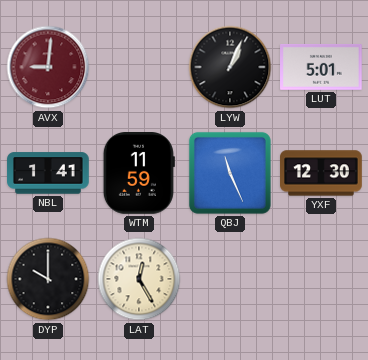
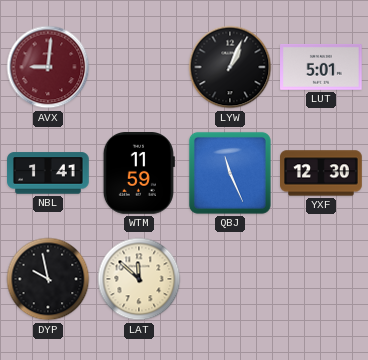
DYP: 10:00 -> 9:58 (48, 279)
LAT: 12:25 -> 11:52 (139, 279)
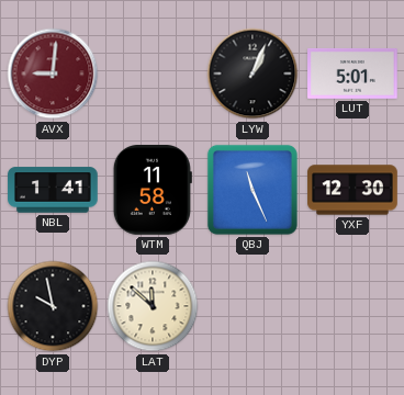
WTM: 11:59 -> 11:58 (153, 191)
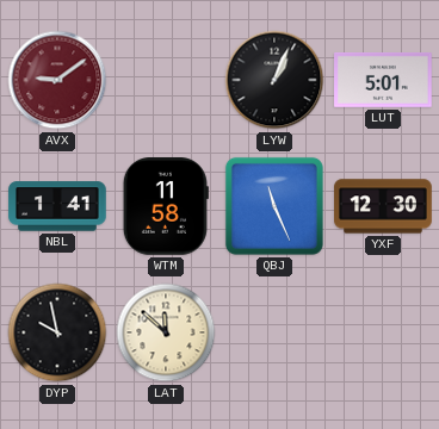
AVX: 9:01 -> 9:09 (57, 80)
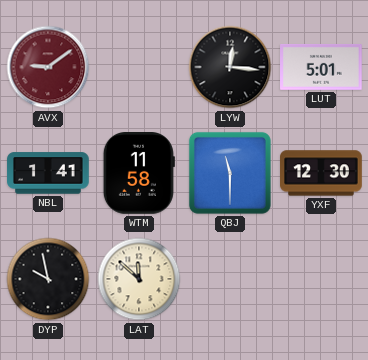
LYW: 1:04 -> 12:16 (230, 67)
QBJ: 11:26 -> 11:30 (230, 173)
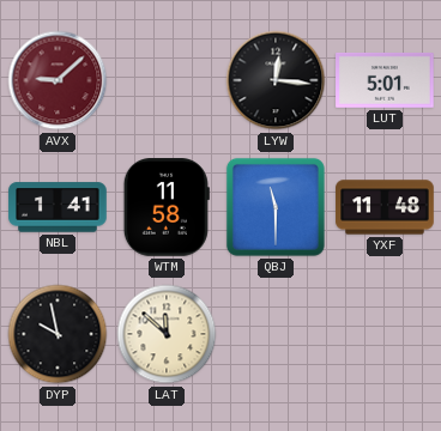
AVX: 9:09 -> 9:08 (58, 80)
YXF: 12:30 -> 11:48 (385, 207)
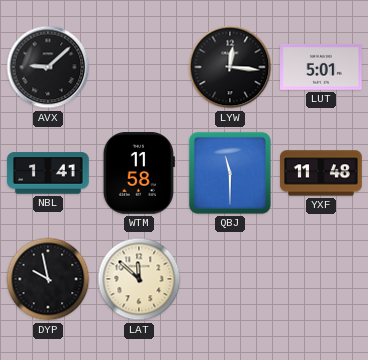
AVX dial: burgundy -> black (48, 67)
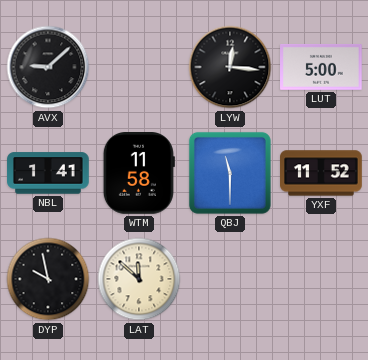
LUT: 5:01 -> 5:00 (321, 68)
YXF: 11:48 -> 11:52 (321, 173)
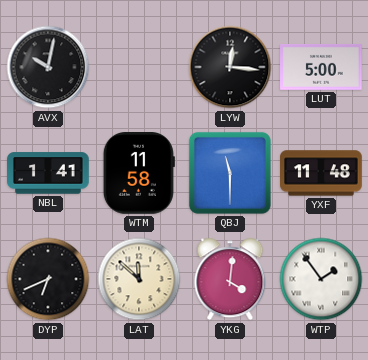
AVX: 9:08 -> 10:02 (48, 67)
YXF: 11:52 -> 11:48 (321, 173)
DYP: 9:58 -> 6:41 (48, 279)
YKG: none -> 4:01 (230, 279)
WTP: none -> 1:54 (321, 279)
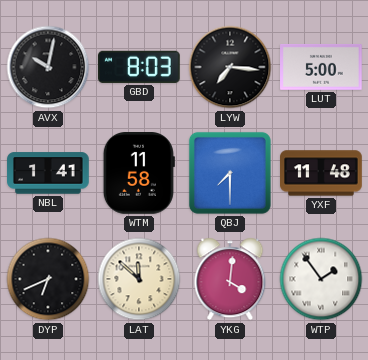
GBD: none -> 8:03 (140, 67)
LYW: 12:16 -> 7:16 (230, 67)
QBJ: 11:30 -> 7:30 (230, 173)
